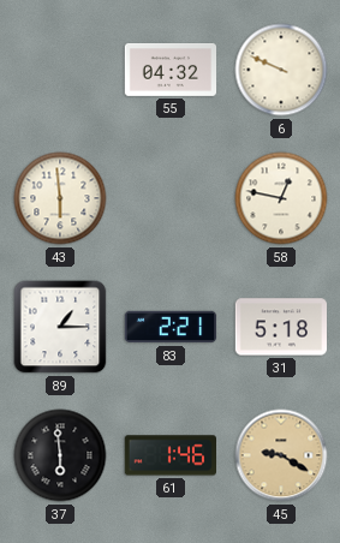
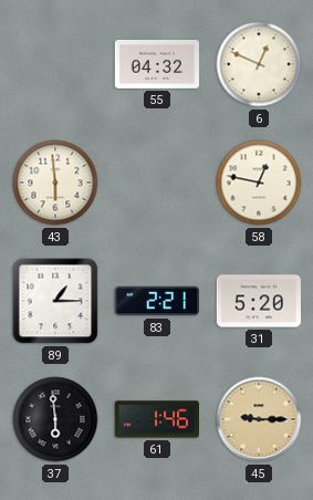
6: 9:49 -> 12:49 (259, 64)
31: 5:18 -> 5:20 (258, 301)
45: 9:20 -> 9:15 (259, 419)
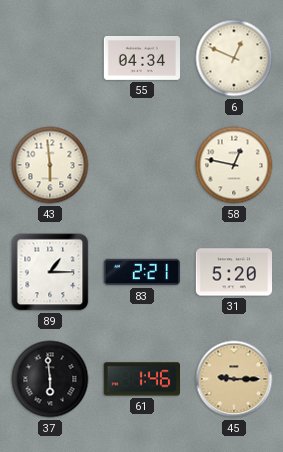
55: 04:32 -> 04:34 (142, 58)
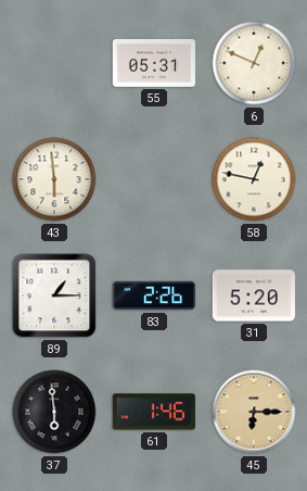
55: 04:34 -> 05:31 (154, 63)
83: 2:21 -> 2:26 (154, 295)
45: 9:15 -> 6:15 (254, 412)
